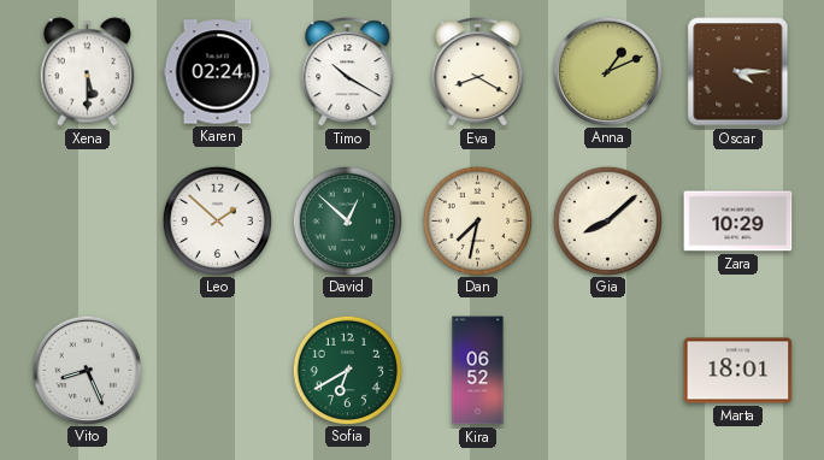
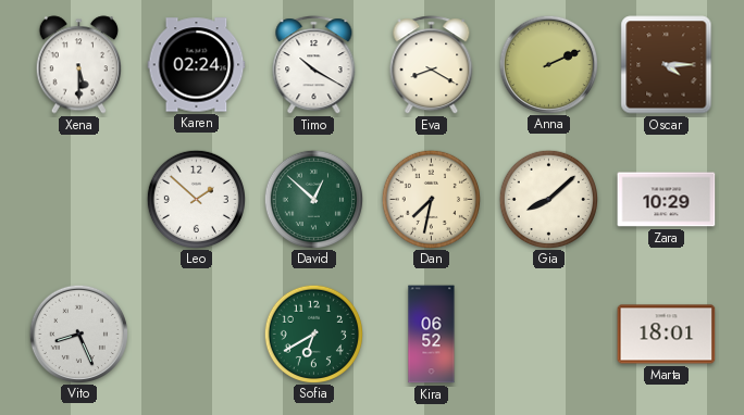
Anna: 1:11 -> 2:11 (548, 64)
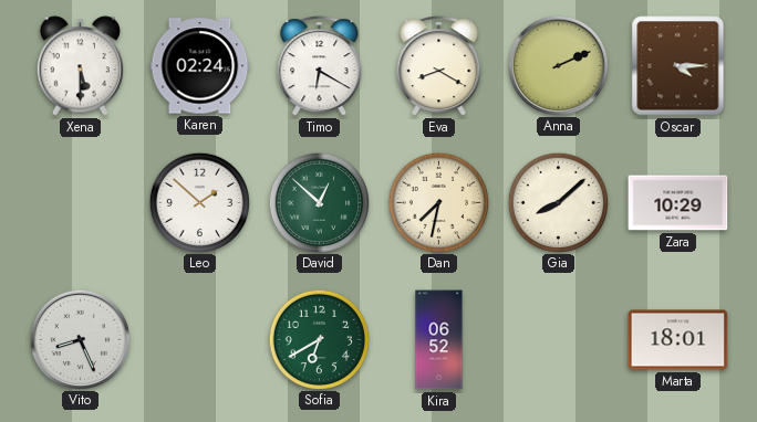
Timo: 10:20 -> 6:20 (320, 66)
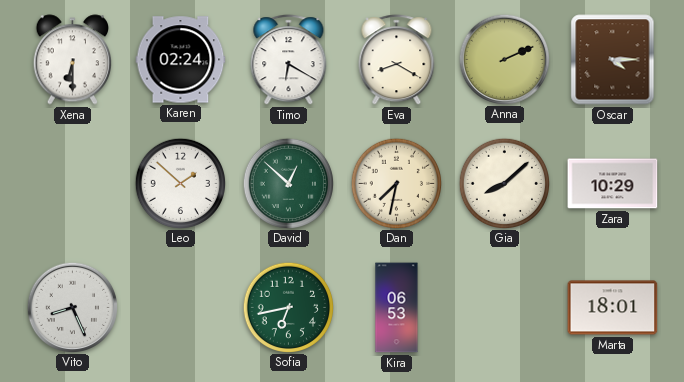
Xena: 5:30 -> 6:30 (72, 60)
Sofia: 6:40 -> 6:43 (288, 307)
Kira: 06:52 -> 06:53 (397, 308)
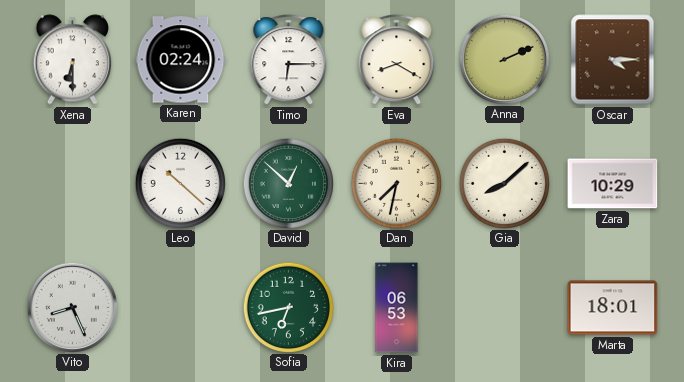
Timo: 6:20 -> 6:15 (289, 60)
Leo: 1:52 -> 10:22 (180, 183)
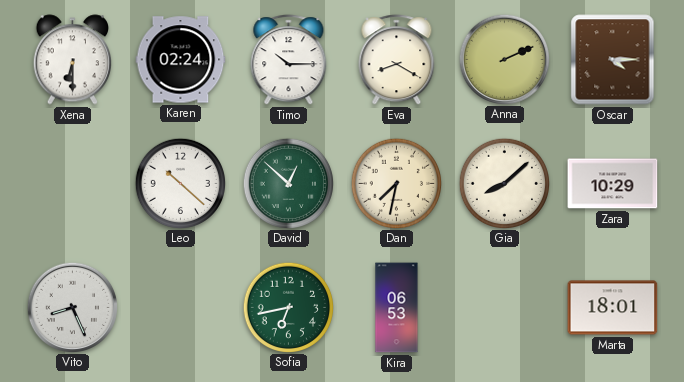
Timo: 6:15 -> 10:15 (289, 60)
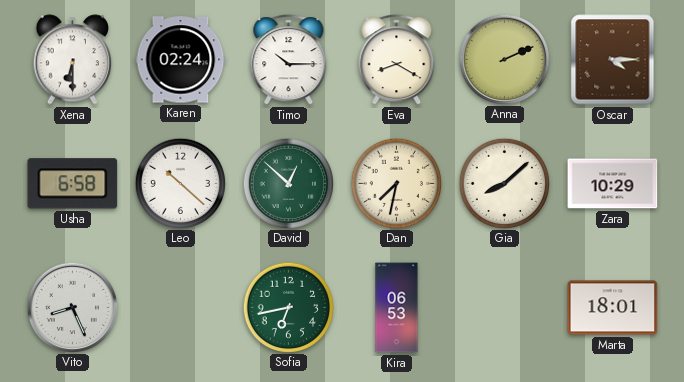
Usha: none -> 6:58 (73, 184)
